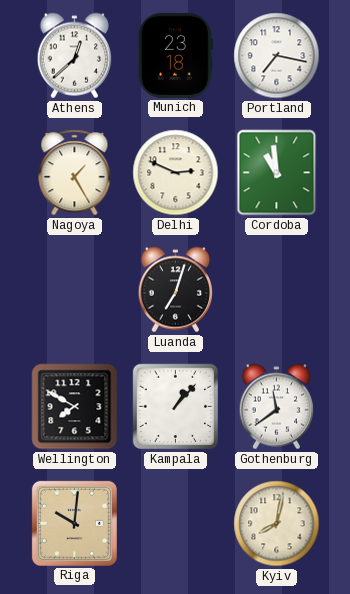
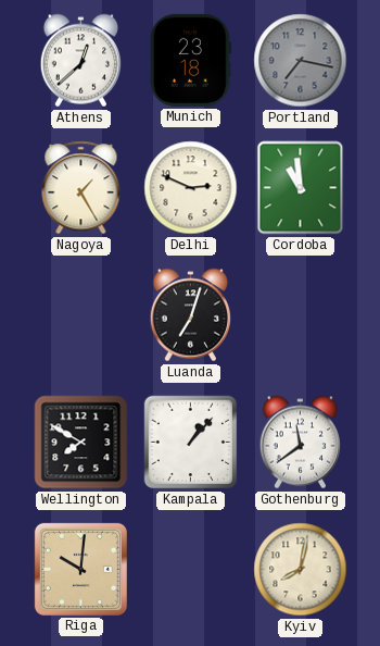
Portland dial: white -> grey (301, 61)
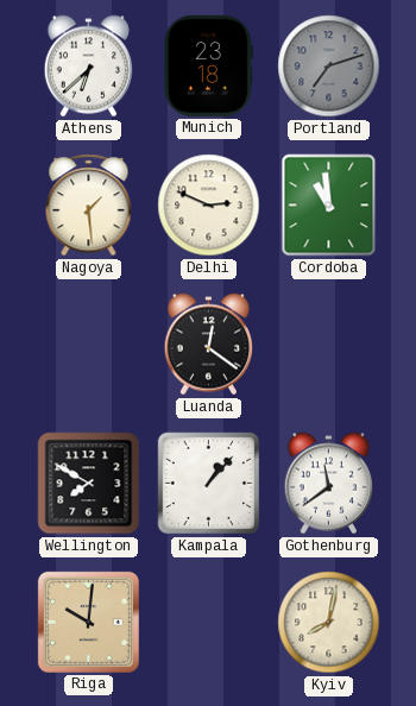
Athens: 12:38 -> 6:38 (88, 67)
Portland: 7:17 -> 7:12 (329, 67)
Nagoya: 1:25 -> 1:29 (89, 206)
Luanda: 7:03 -> 12:21 (208, 345)
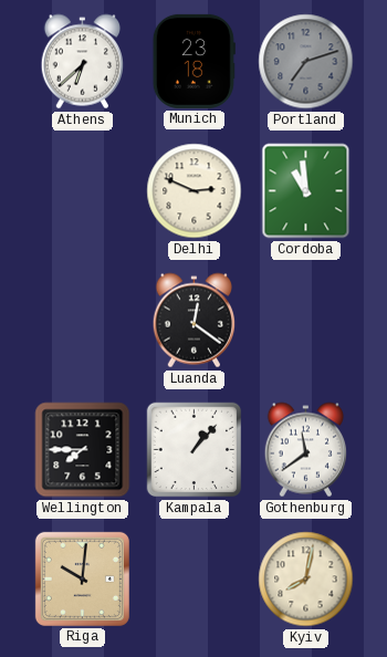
Nagoya: 1:29 -> none (89, 206)
Wellington: 7:50 -> 7:45 (83, 450)
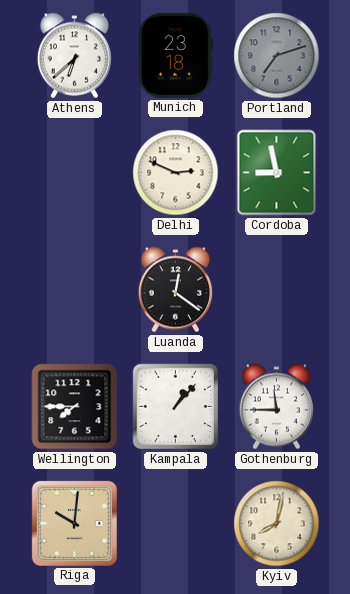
Cordoba: 10:59 -> 8:58 (277, 173)
Gothenburg: 11:39 -> 11:45 (276, 407)
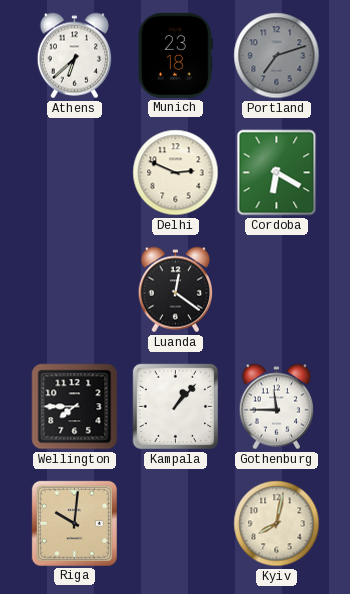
Cordoba: 8:58 -> 6:20 (277, 173)
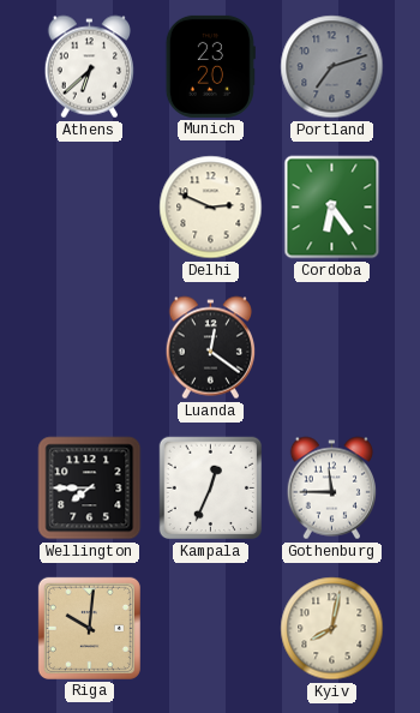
Munich: 23:18 -> 23:20 (210, 66)
Cordoba: 6:20 -> 6:24 (332, 208)
Kampala: 1:07 -> 12:34 (211, 489)
